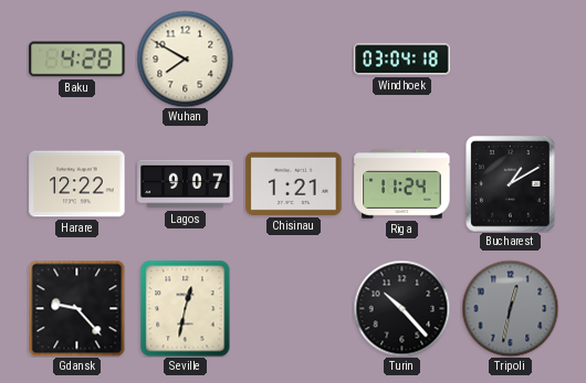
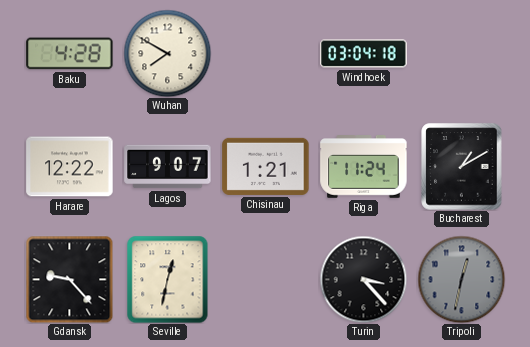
Turin: 10:23 -> 3:23 (363, 279)
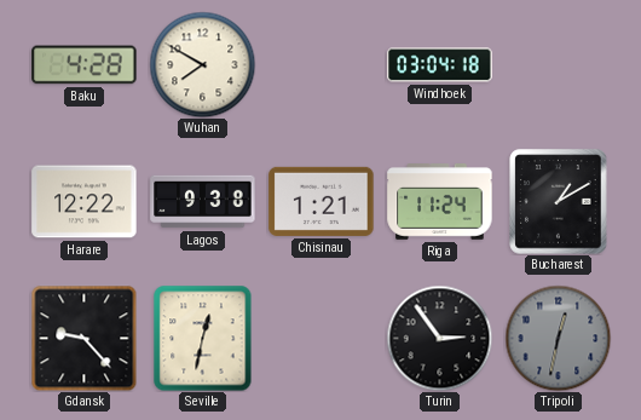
Lagos: 9:07 -> 9:38 (203, 202)
Turin: 3:23 -> 2:54 (439, 338)
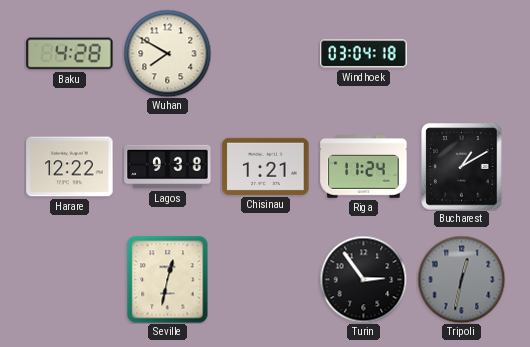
Gdansk: 9:23 -> none (83, 338)
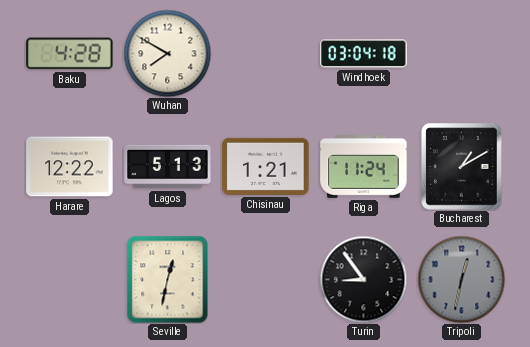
Lagos: 9:38 -> 5:13 (168, 167)
Turin: 2:54 -> 8:54 (363, 279)
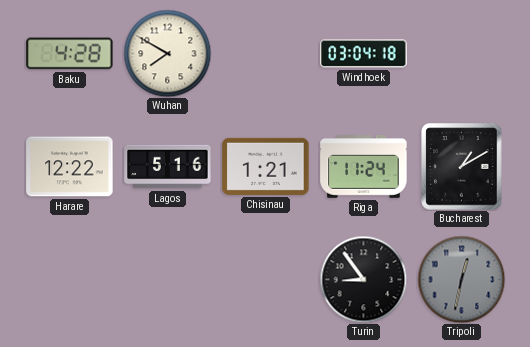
Lagos: 5:13 -> 5:16 (168, 167)
Seville: 12:32 -> none (168, 279)
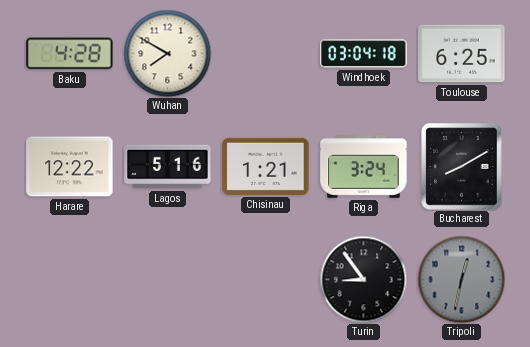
Toulouse: none -> 6:25 (462, 54)
Riga: 11:24 -> 3:24 (364, 167)
Bucharest: 1:10 -> 8:10 (462, 167)
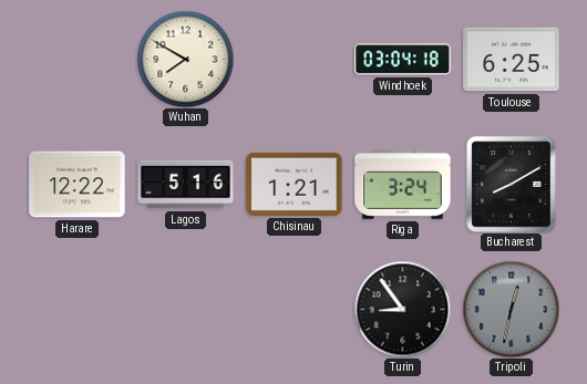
Baku: 4:28 -> none (70, 54)
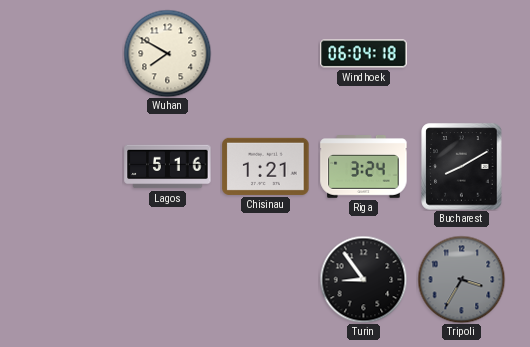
Windhoek: 03:04 -> 06:04 (364, 54)
Toulouse: 6:25 -> none (512, 60)
Harare: 12:22 -> none (78, 185)
Tripoli: 12:32 -> 3:35 (461, 279)
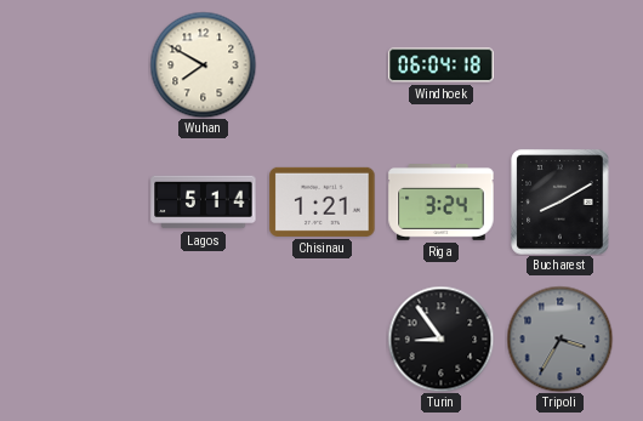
Lagos: 5:16 -> 5:14 (204, 203)
